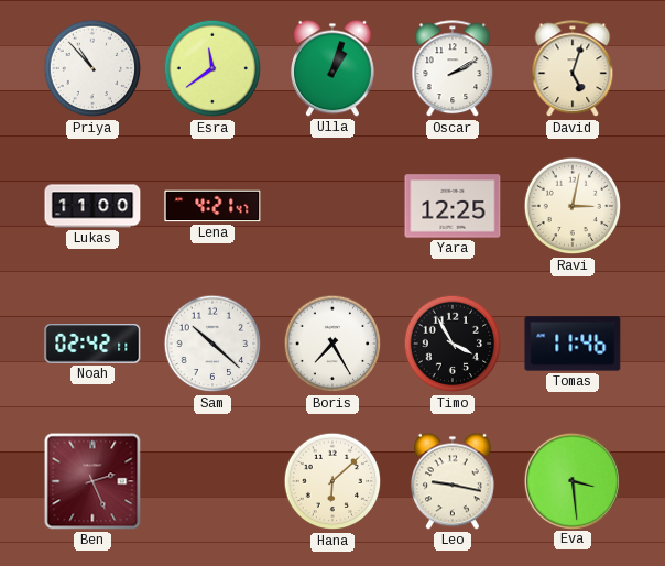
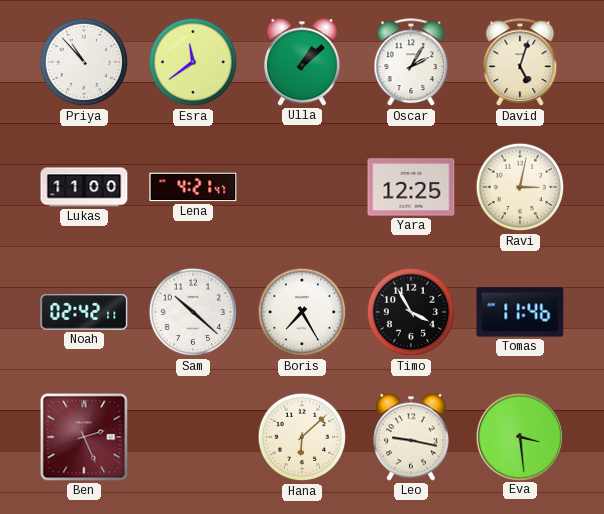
Ulla: 1:03 -> 1:08 (303, 62)
Oscar: 2:10 -> 2:05 (411, 63)
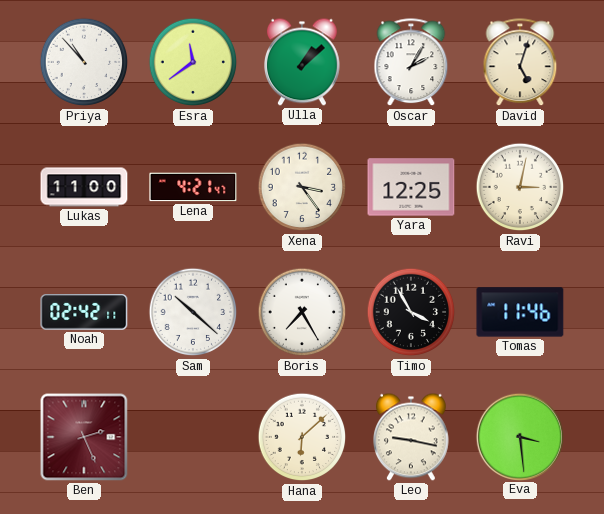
Xena: none -> 3:24 (302, 187)
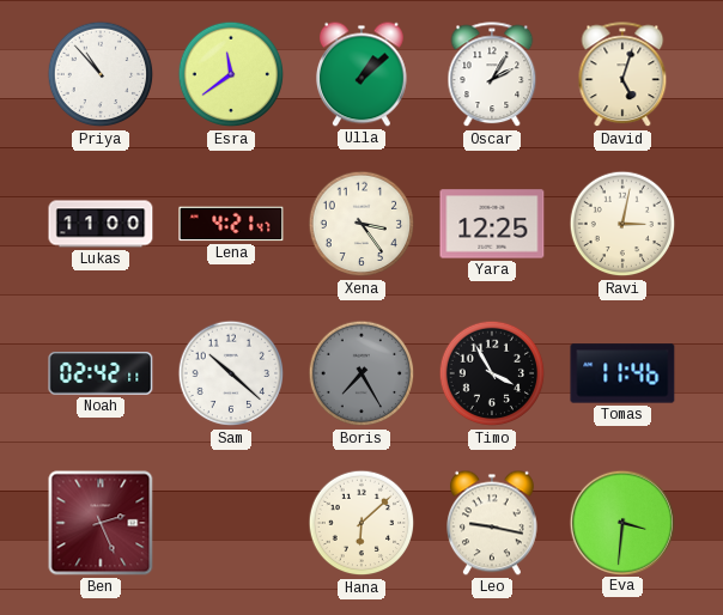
Boris dial: white -> grey (361, 373)
Eva: 3:29 -> 3:31 (621, 522)
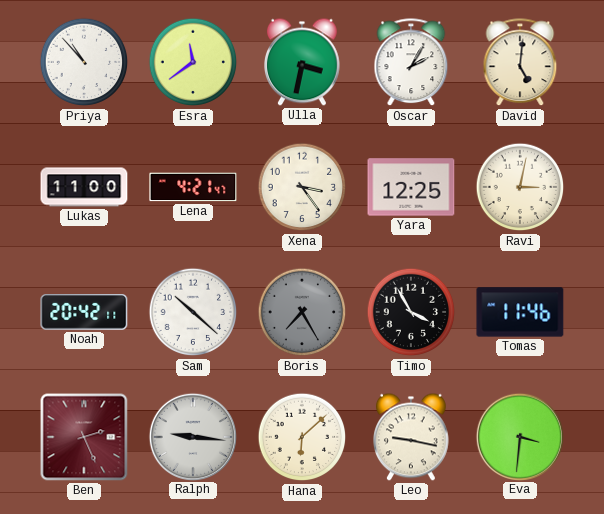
Ulla: 1:08 -> 3:32 (303, 62)
David: 5:03 -> 5:01 (520, 63)
Noah: 02:42 -> 20:42 (84, 312)
Ralph: none -> 9:16 (192, 436)
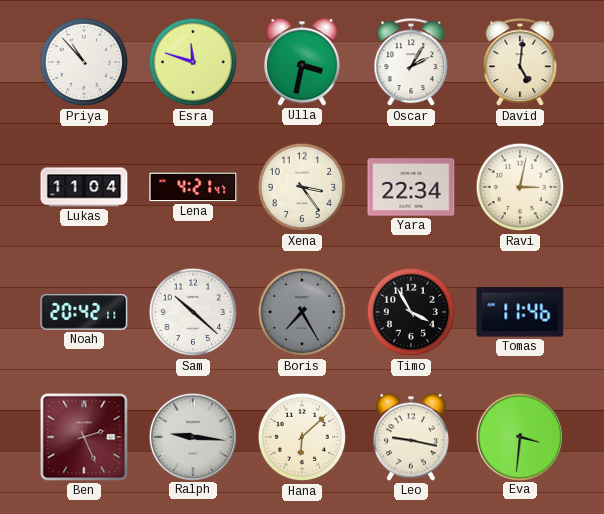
Esra: 11:39 -> 11:48 (193, 62)
Lukas: 11:00 -> 11:04 (84, 187)
Yara: 12:25 -> 22:34 (411, 187)
